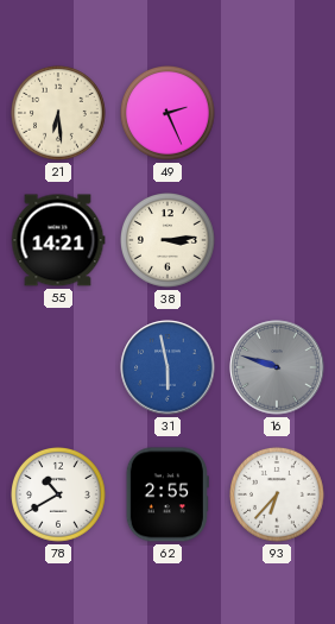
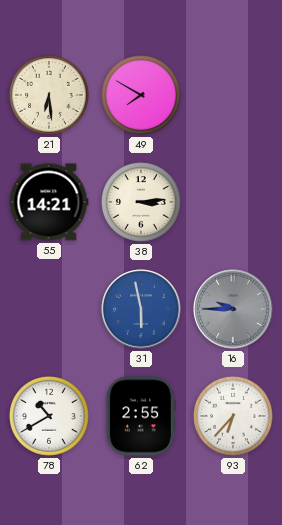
49: 2:26 -> 7:50 (142, 96)
16: 9:48 -> 9:45 (233, 309)
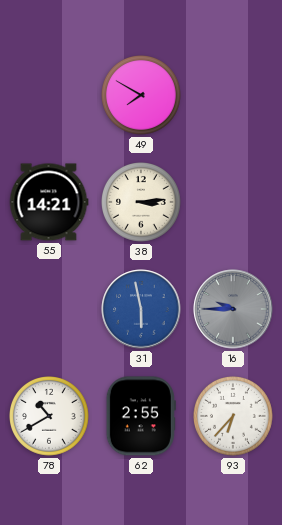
21: 6:29 -> none (50, 96)
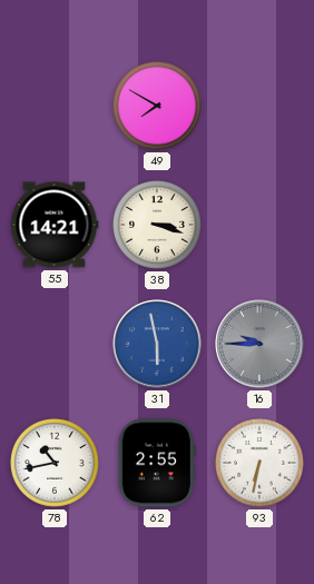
38: 3:14 -> 3:18 (158, 226)
78: 10:40 -> 10:43 (56, 464)
93: 6:37 -> 6:32 (261, 464)
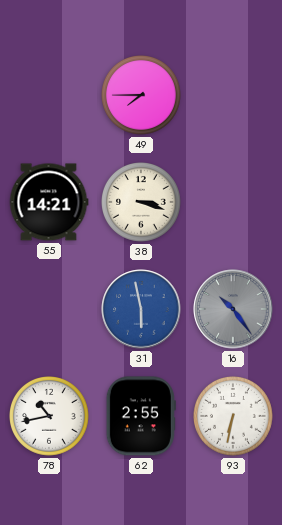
49: 7:50 -> 7:45 (142, 96)
16: 9:45 -> 10:24 (233, 309)
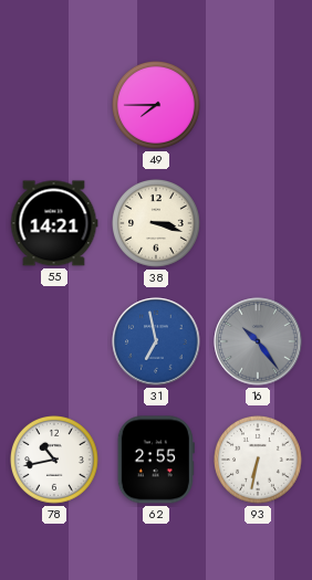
31: 5:58 -> 6:58 (156, 341)
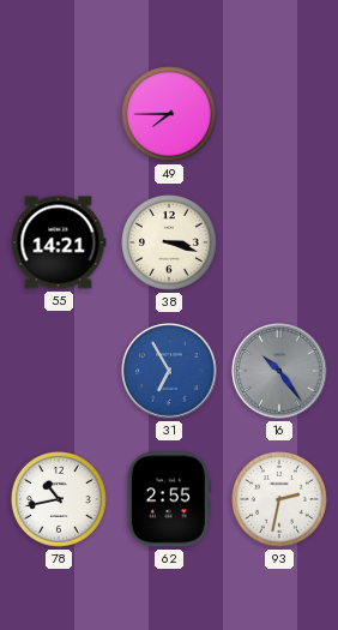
31: 6:58 -> 6:55 (169, 371)
93: 6:32 -> 2:32 (280, 500)
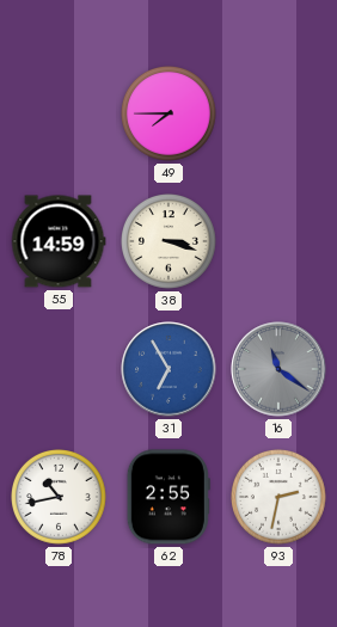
55: 14:21 -> 14:59 (59, 241)
16: 10:24 -> 11:21 (278, 369)
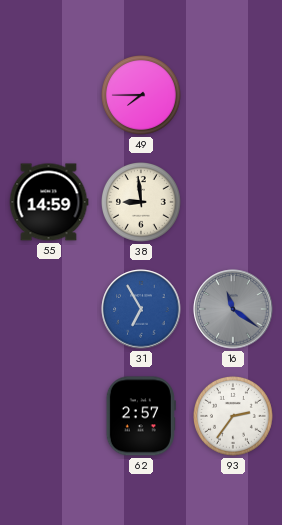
38: 3:18 -> 8:59 (142, 203)
78: 10:43 -> none (60, 498)
62: 2:55 -> 2:57 (141, 416)
93: 2:32 -> 2:36 (234, 417)
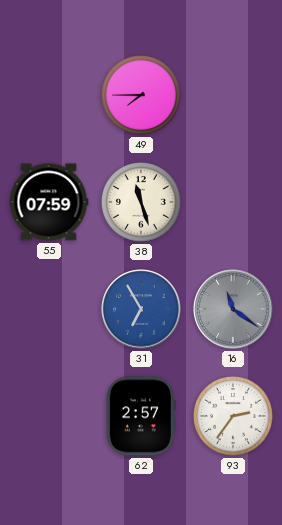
55: 14:59 -> 07:59 (49, 202)
38: 8:59 -> 11:27 (142, 203)
